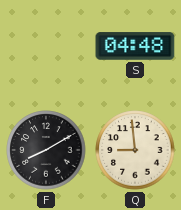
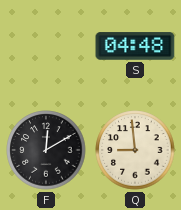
F: 8:10 -> 12:10 (46, 150)
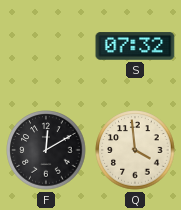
S: 04:48 -> 07:32 (135, 46)
Q: 8:59 -> 3:59 (135, 150)
